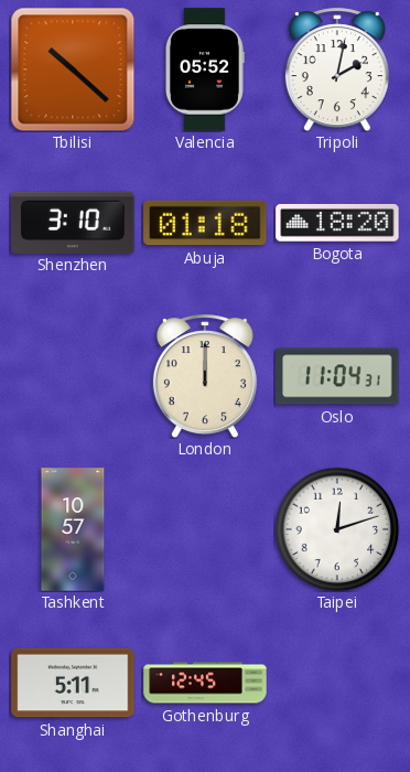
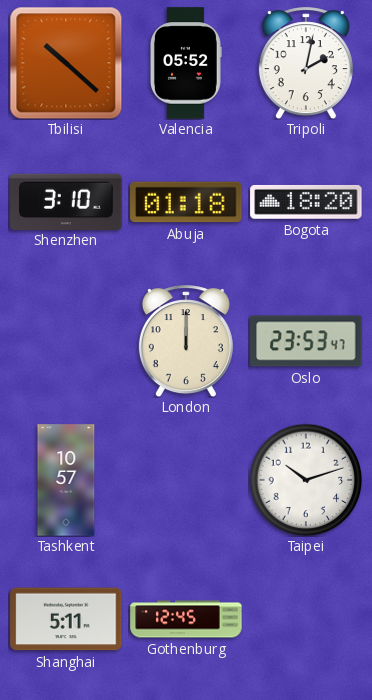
Oslo: 11:04 -> 23:53 (306, 341)
Taipei: 12:12 -> 10:12 (306, 480)
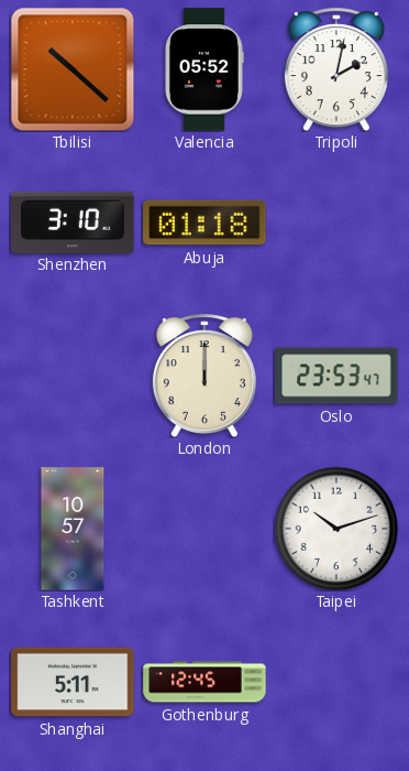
Bogota: 18:20 -> none (306, 202)
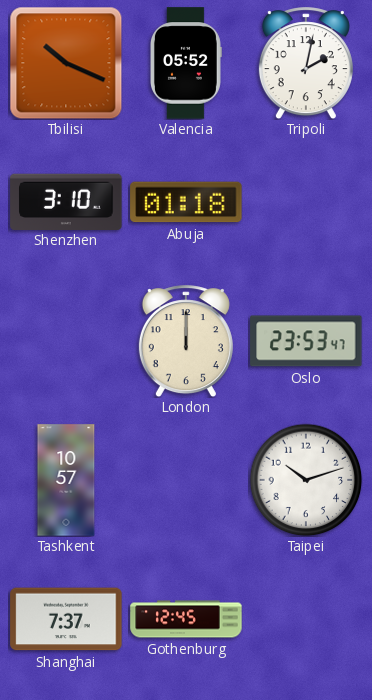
Tbilisi: 10:22 -> 10:19 (66, 63)
Shanghai: 5:11 -> 7:37 (66, 619)
